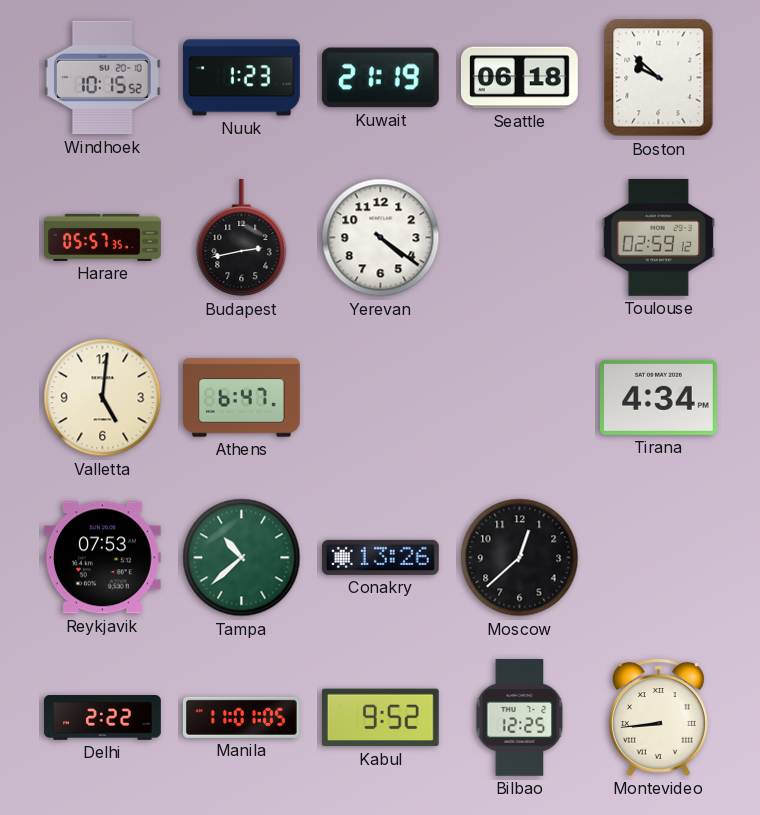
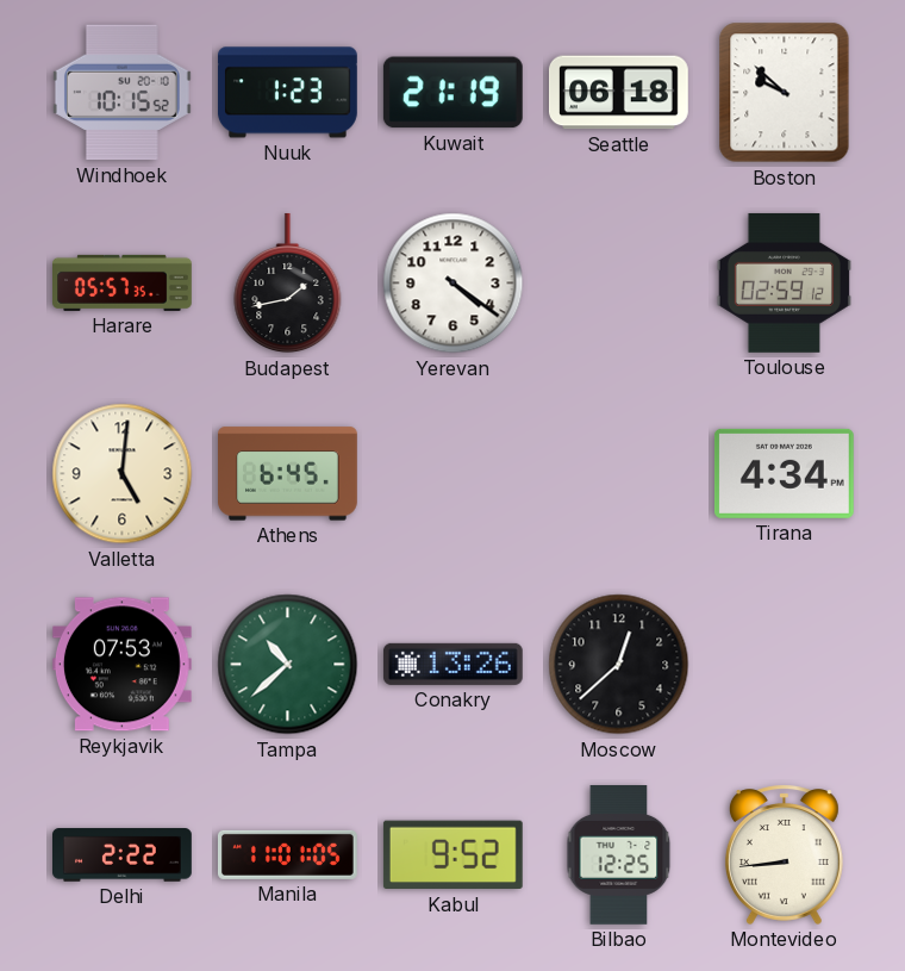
Budapest: 2:43 -> 1:43 (288, 284)
Athens: 6:47 -> 6:45 (288, 474)
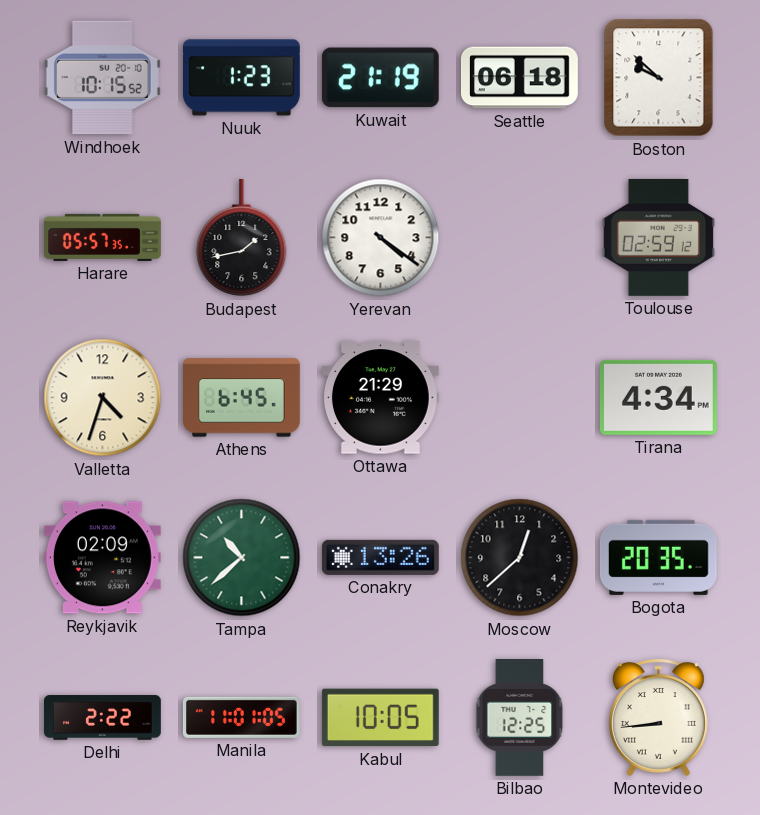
Valletta: 5:01 -> 4:33 (103, 398)
Ottawa: none -> 21:29 (380, 398)
Reykjavik: 07:53 -> 02:09 (102, 558)
Bogota: none -> 20:35 (658, 557)
Kabul: 9:52 -> 10:05 (380, 718)
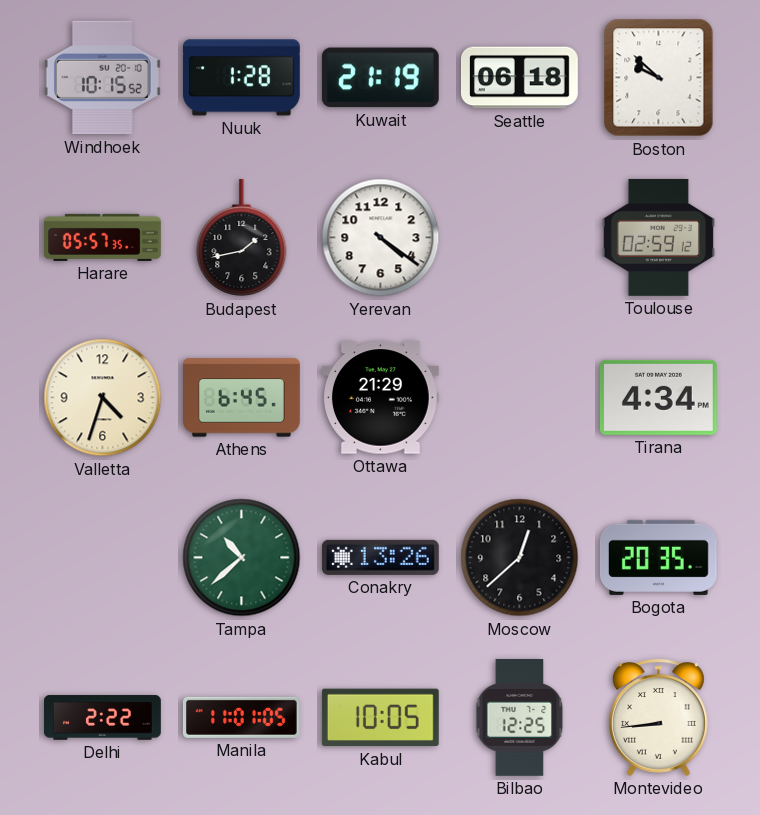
Nuuk: 1:23 -> 1:28 (241, 78)
Reykjavik: 02:09 -> none (102, 558)
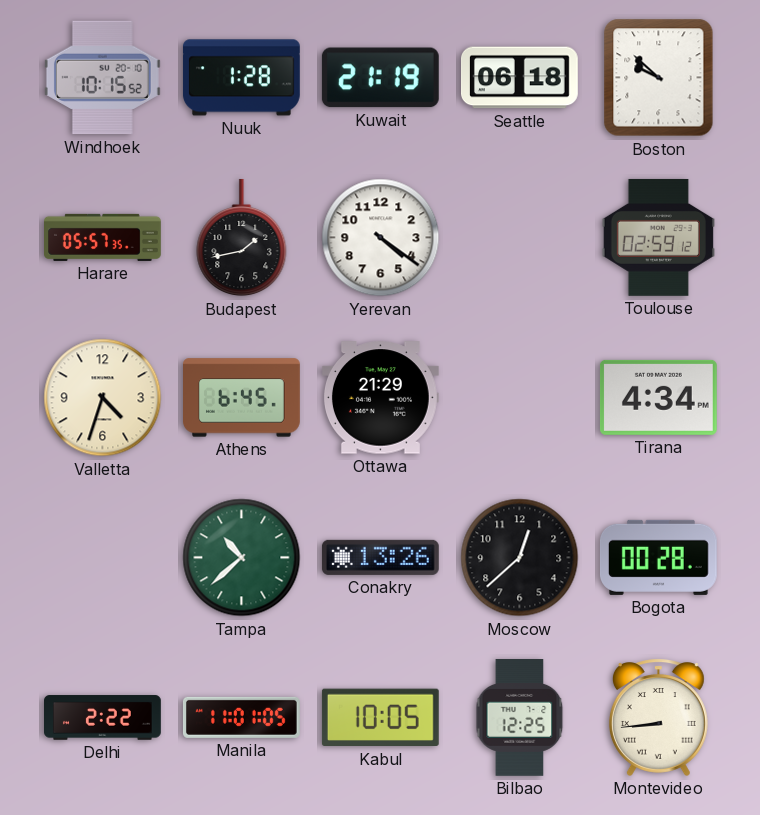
Bogota: 20:35 -> 00:28 (658, 557)
